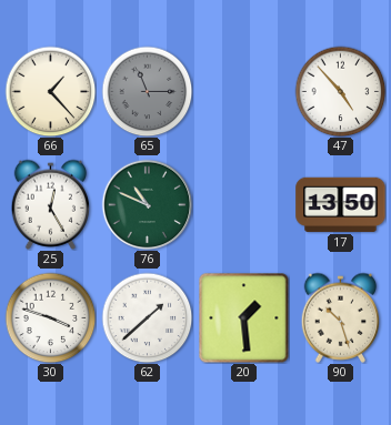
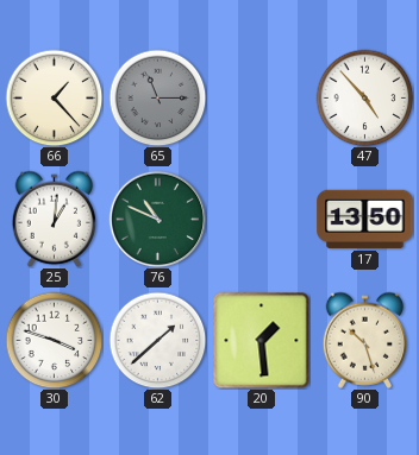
25: 12:25 -> 1:01 (55, 219)
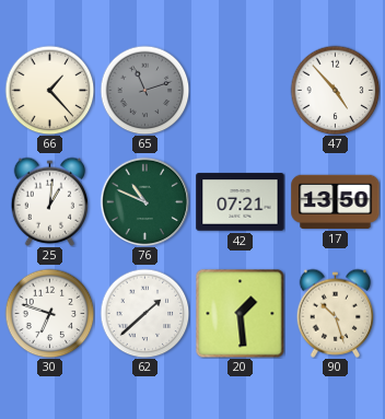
65: 11:15 -> 11:12 (144, 90)
42: none -> 07:21 (241, 202)
30: 3:48 -> 6:48 (49, 313)
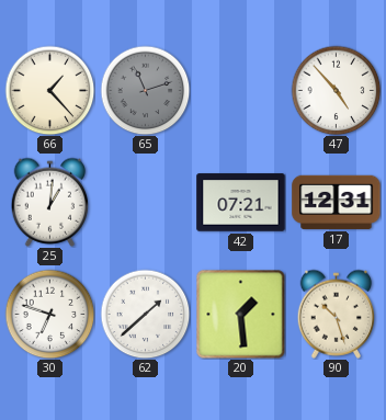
76: 10:49 -> none (144, 201)
17: 13:50 -> 12:31 (337, 202)
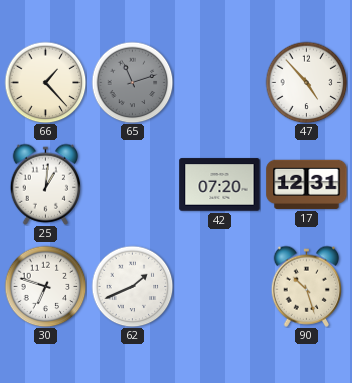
42: 07:21 -> 07:20 (220, 185)
62: 1:38 -> 1:41 (132, 286)
20: 1:29 -> none (240, 314)
